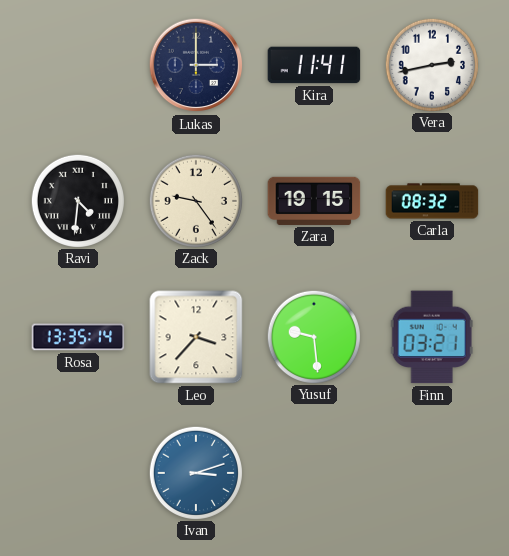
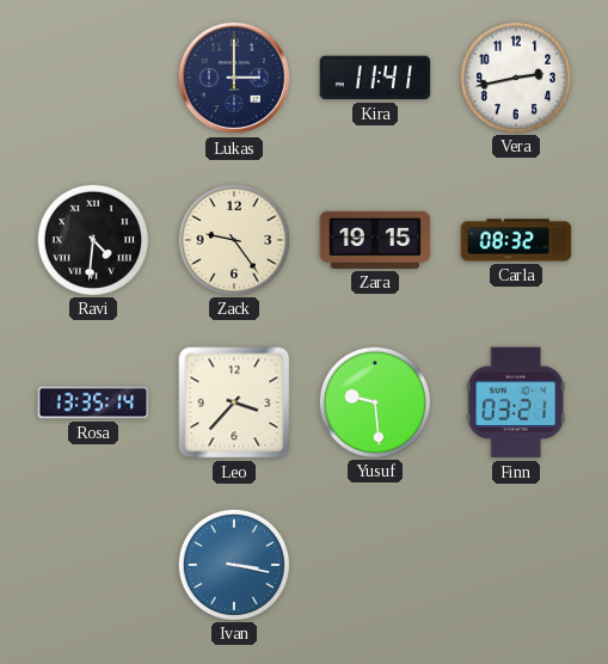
Ivan: 3:12 -> 3:17 (233, 564)
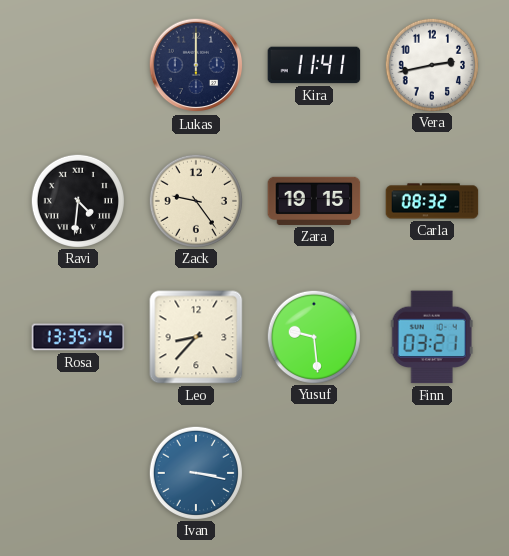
Lukas: 3:00 -> 12:00 (196, 65)
Leo: 3:37 -> 8:37 (196, 337)
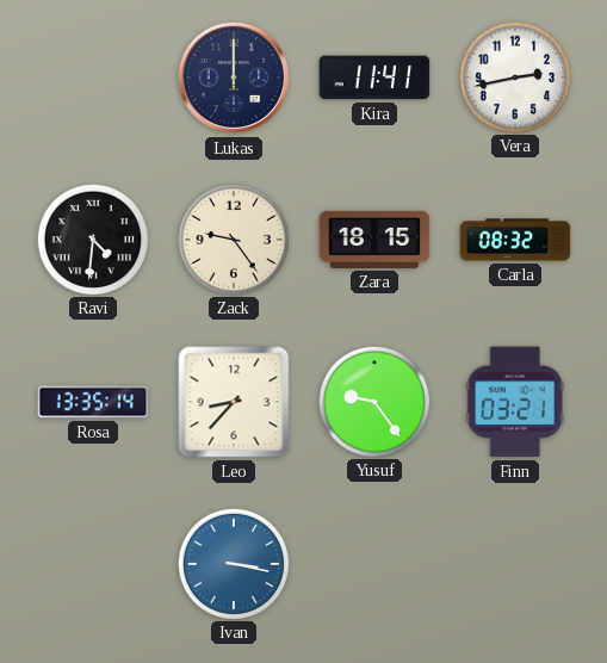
Zara: 19:15 -> 18:15 (374, 240)
Yusuf: 9:29 -> 9:24 (373, 401)
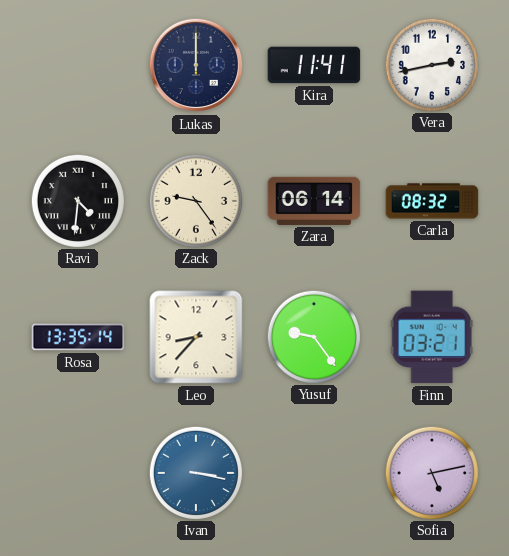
Zara: 18:15 -> 06:14 (314, 201)
Sofia: none -> 5:13 (431, 472)
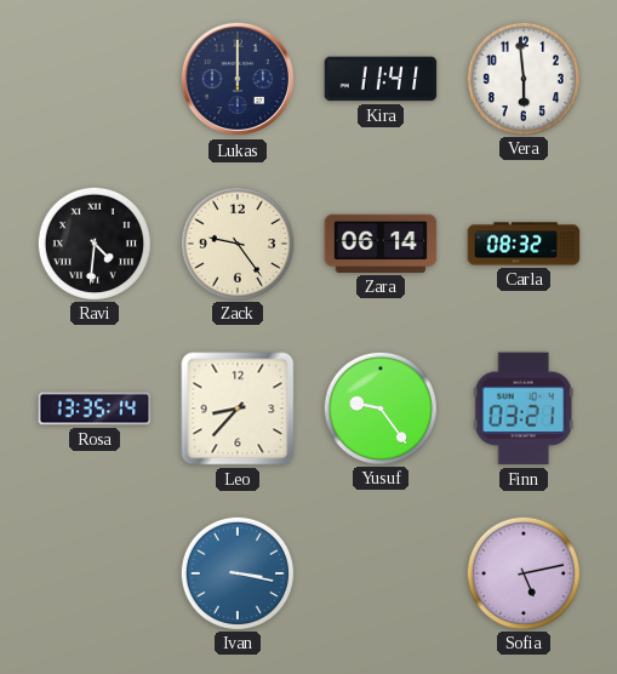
Vera: 2:43 -> 5:59 (522, 78)
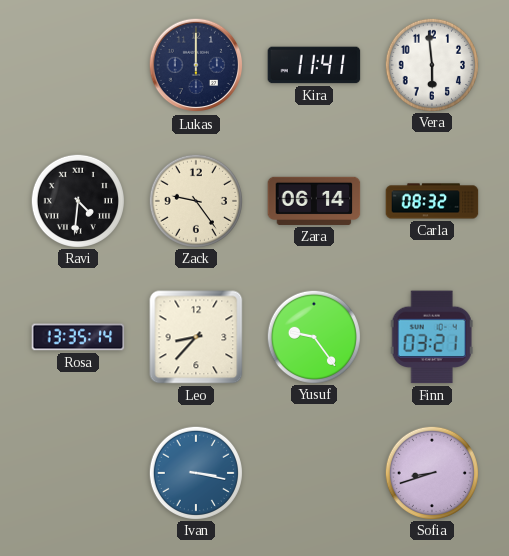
Sofia: 5:13 -> 8:42 (431, 472)
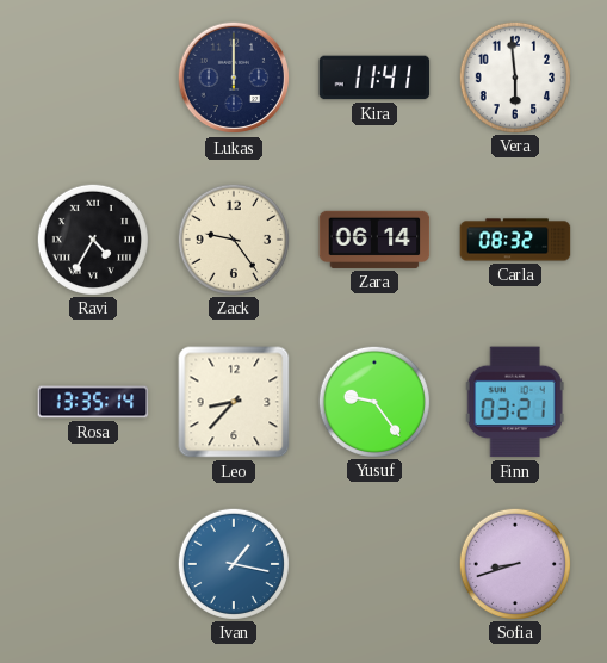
Ravi: 4:31 -> 4:35 (92, 238)
Ivan: 3:17 -> 1:17 (233, 563)
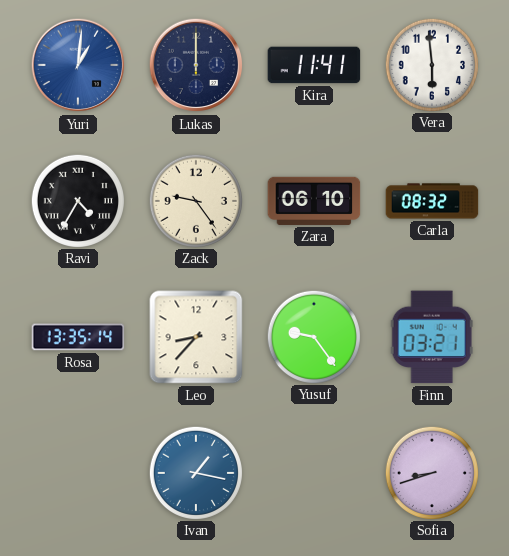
Yuri: none -> 1:01 (78, 65)
Zara: 06:14 -> 06:10 (314, 201)
